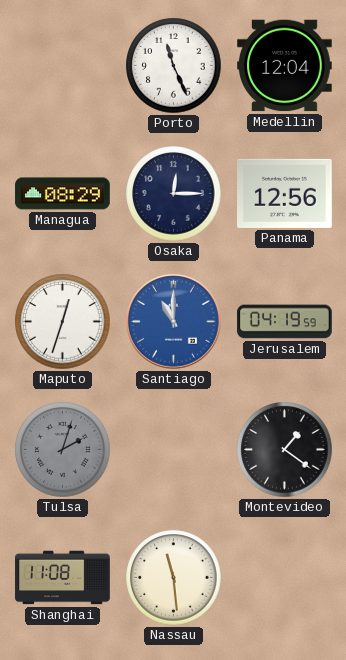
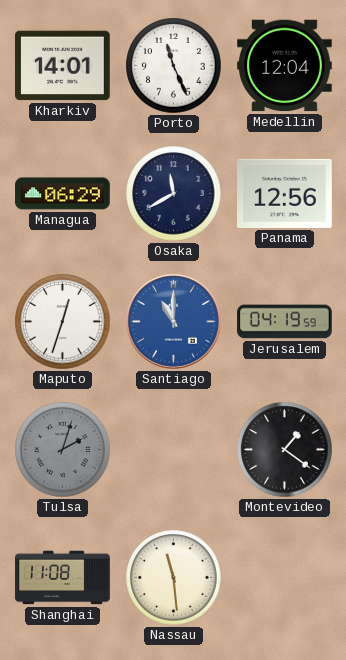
Kharkiv: none -> 14:01 (63, 66)
Managua: 08:29 -> 06:29 (63, 194)
Osaka: 12:15 -> 11:40 (174, 194)
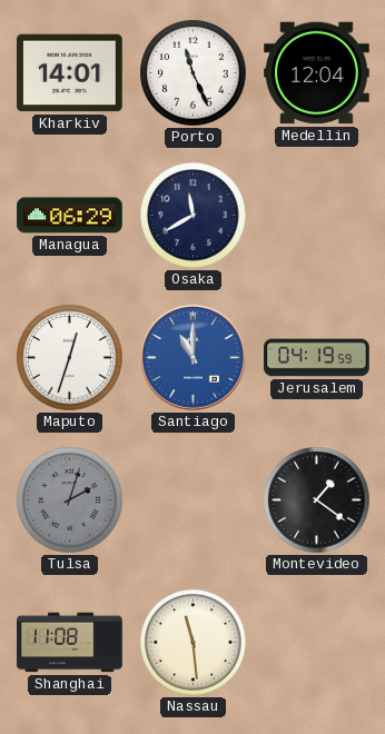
Panama: 12:56 -> none (285, 193)
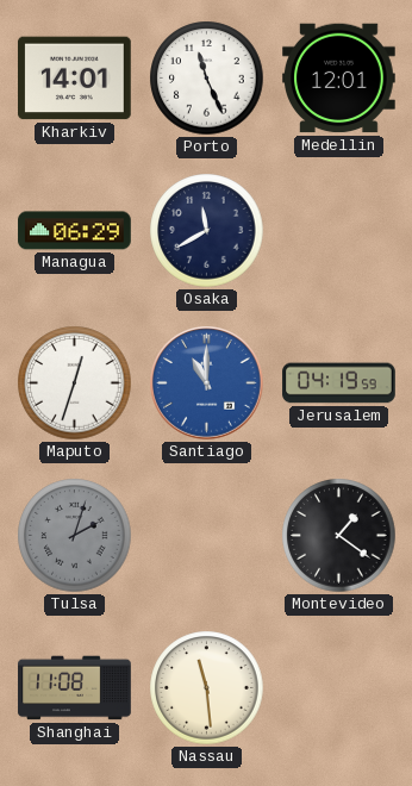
Medellin: 12:04 -> 12:01 (339, 79)
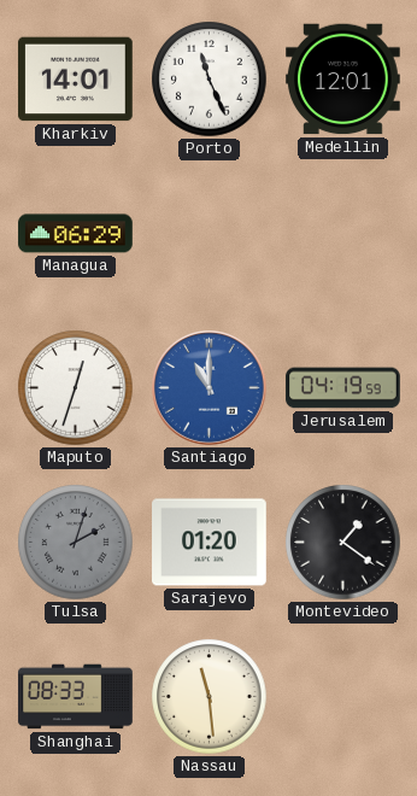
Osaka: 11:40 -> none (207, 231)
Sarajevo: none -> 01:20 (210, 543)
Shanghai: 11:08 -> 08:33 (76, 697)
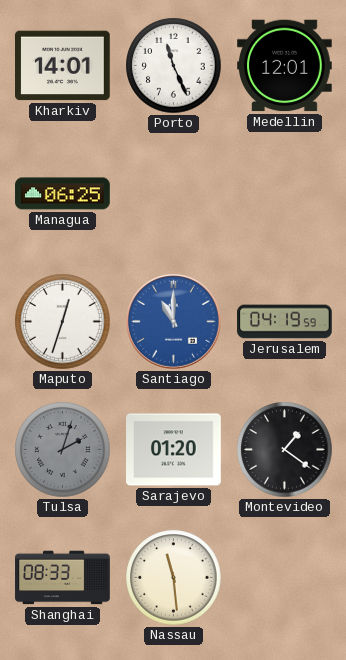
Managua: 06:29 -> 06:25 (63, 194)
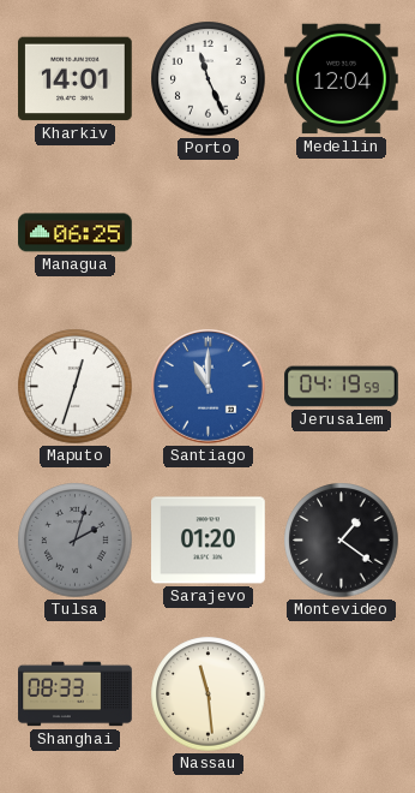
Medellin: 12:01 -> 12:04 (342, 79)
